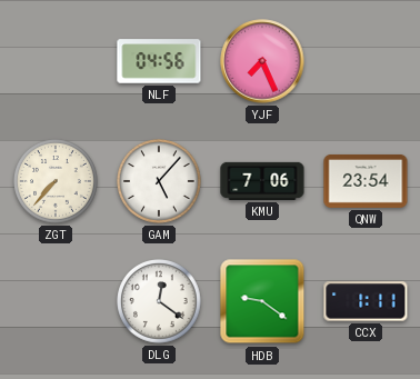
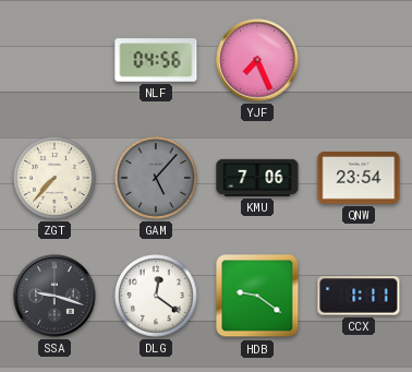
GAM dial: white -> grey (157, 179)
SSA: none -> 9:18 (54, 296)
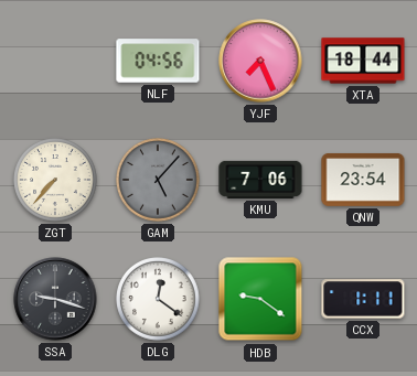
XTA: none -> 18:44 (363, 61)
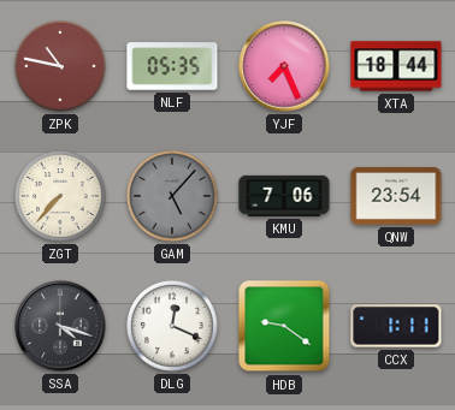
ZPK: none -> 10:47 (61, 67)
NLF: 04:56 -> 05:35 (172, 66)
SSA: 9:18 -> 4:18 (60, 326)
DLG: 12:21 -> 12:19 (173, 327)
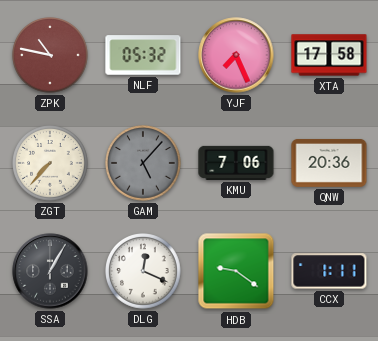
NLF: 05:35 -> 05:32 (143, 55)
XTA: 18:44 -> 17:58 (329, 55)
QNW: 23:54 -> 20:36 (329, 163)
SSA: 4:18 -> 1:05 (50, 271)
